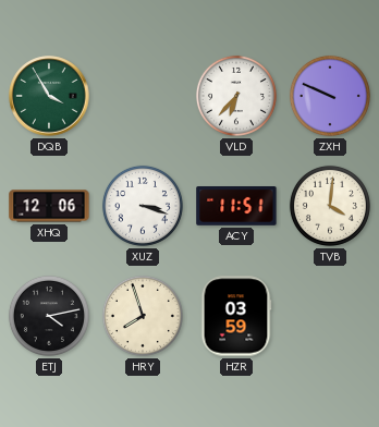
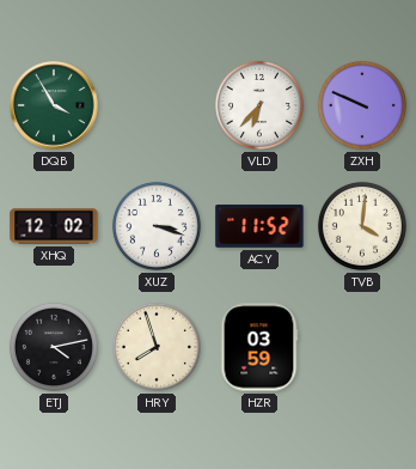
XHQ: 12:06 -> 12:02 (54, 226)
ACY: 11:51 -> 11:52 (259, 227)
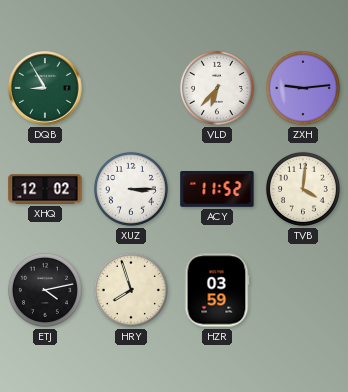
DQB: 3:55 -> 8:55 (45, 88)
ZXH: 9:49 -> 9:14 (303, 88)
XUZ: 3:18 -> 3:15 (131, 189)
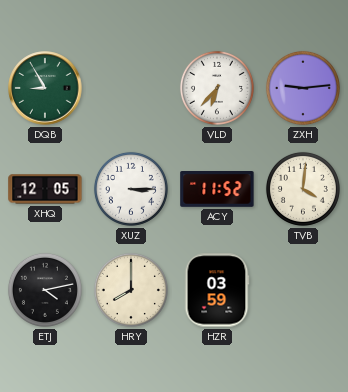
XHQ: 12:02 -> 12:05 (45, 189)
HRY: 7:57 -> 8:00 (131, 290)
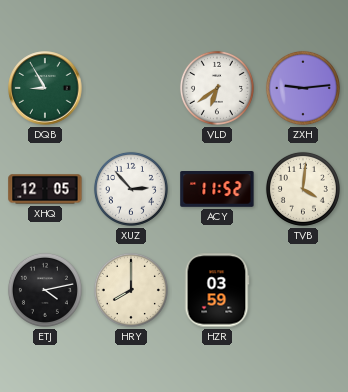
VLD: 6:37 -> 6:39 (217, 88)
XUZ: 3:15 -> 2:53 (131, 189)
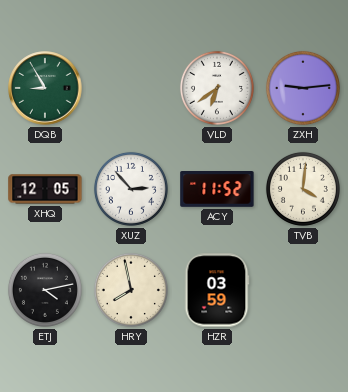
HRY: 8:00 -> 7:58 (131, 290)
